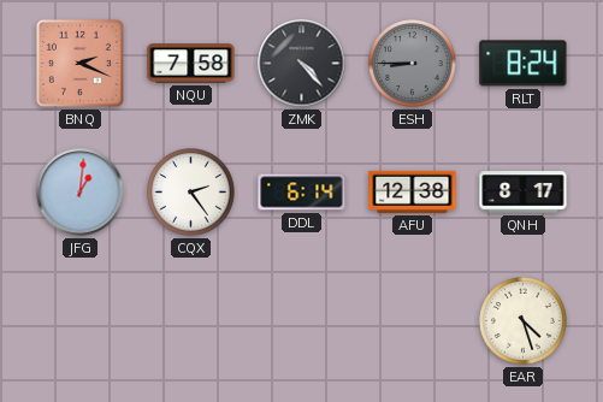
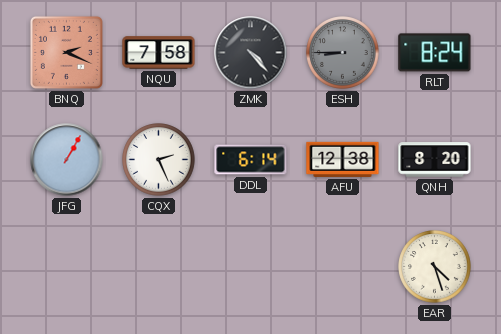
JFG: 1:01 -> 1:05 (67, 160)
CQX: 2:24 -> 2:26 (159, 160)
QNH: 8:17 -> 8:20 (435, 160)
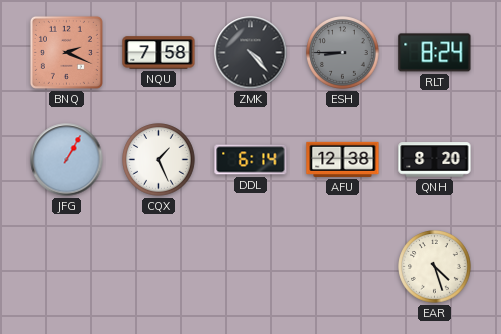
CQX: 2:26 -> 1:26 (159, 160)
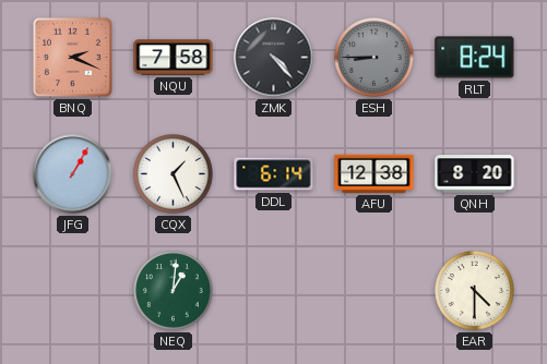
NEQ: none -> 1:01 (174, 291)
EAR: 4:27 -> 4:30 (475, 291)
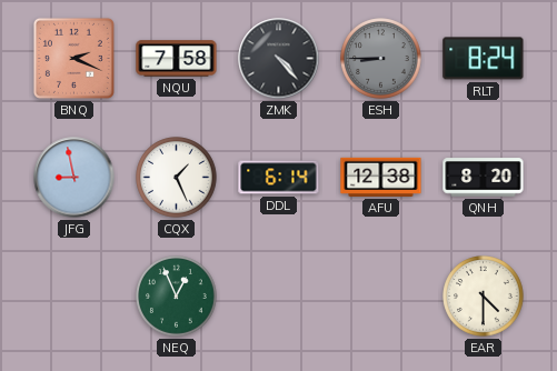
JFG: 1:05 -> 8:58 (74, 178)
NEQ: 1:01 -> 12:56 (177, 297)
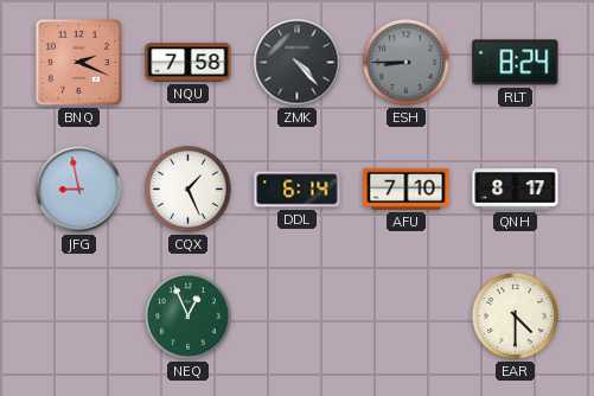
AFU: 12:38 -> 7:10 (407, 189)
QNH: 8:20 -> 8:17 (516, 190)
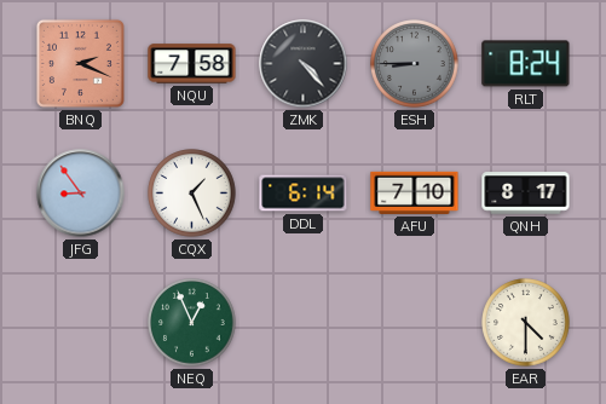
JFG: 8:58 -> 8:54 (81, 194)
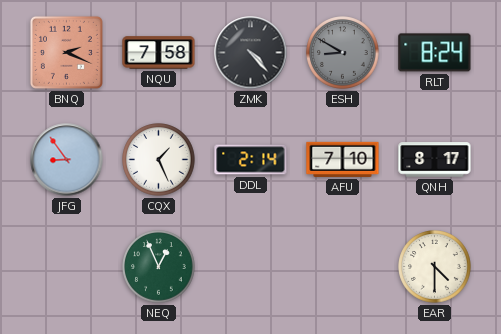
ESH: 8:45 -> 8:50 (343, 53)
DDL: 6:14 -> 2:14 (251, 160)
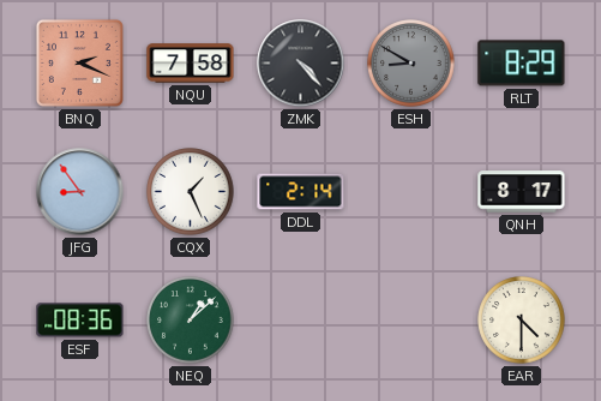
RLT: 8:24 -> 8:29 (522, 64)
AFU: 7:10 -> none (343, 159)
ESF: none -> 08:36 (80, 321)
NEQ: 12:56 -> 1:08 (191, 321)
